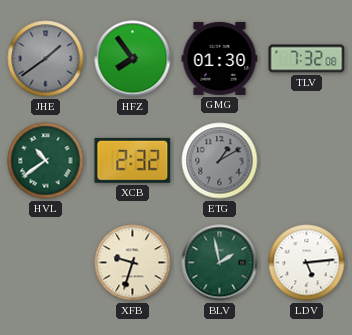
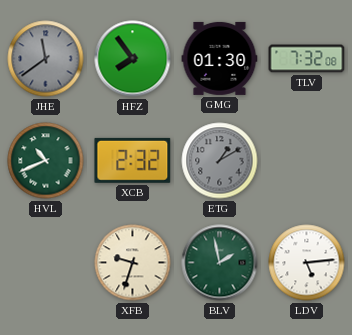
JHE: 1:39 -> 11:39 (46, 59)
HVL: 10:39 -> 10:41 (46, 161)
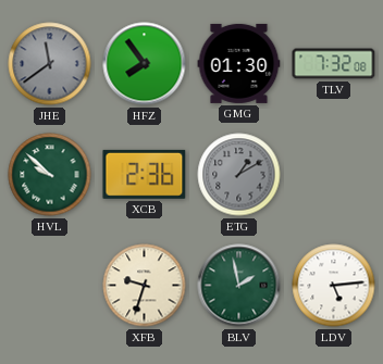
HVL: 10:41 -> 9:52 (50, 175)
XCB: 2:32 -> 2:36 (145, 174)
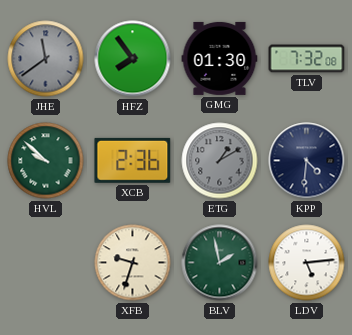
KPP: none -> 4:31 (307, 161)
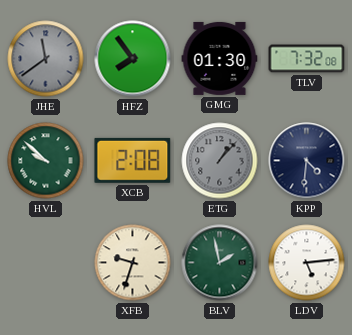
XCB: 2:36 -> 2:08 (133, 160)
ETG: 1:10 -> 1:07 (220, 161)
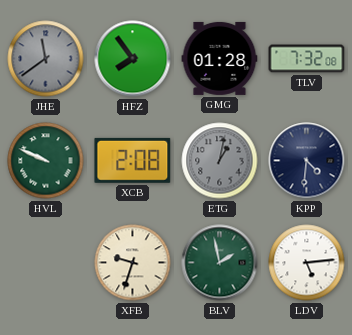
GMG: 01:30 -> 01:28 (220, 58)
HVL: 9:52 -> 9:49 (46, 161)
ETG: 1:07 -> 1:02 (220, 161)
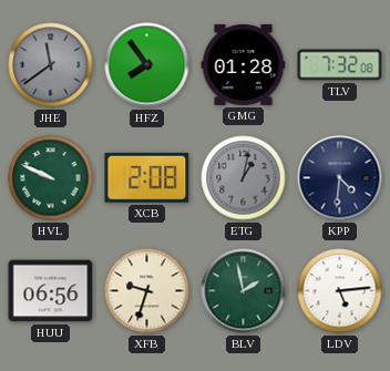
HUU: none -> 06:56 (51, 291)
